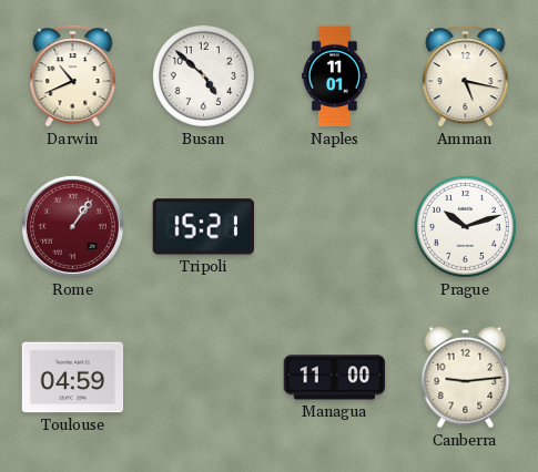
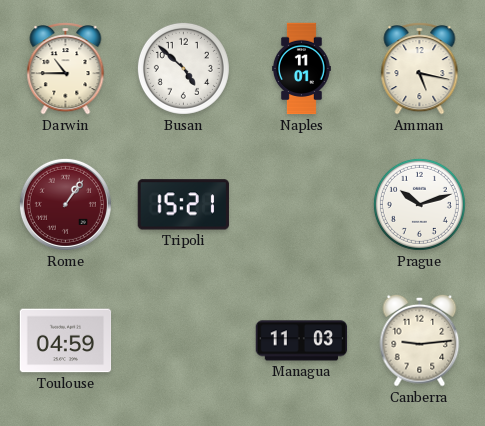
Darwin: 10:41 -> 10:45 (66, 69)
Managua: 11:00 -> 11:03 (302, 341)
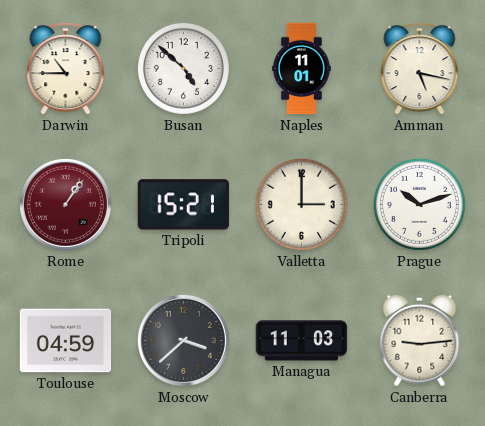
Valletta: none -> 3:00 (301, 204)
Moscow: none -> 3:38 (183, 340)
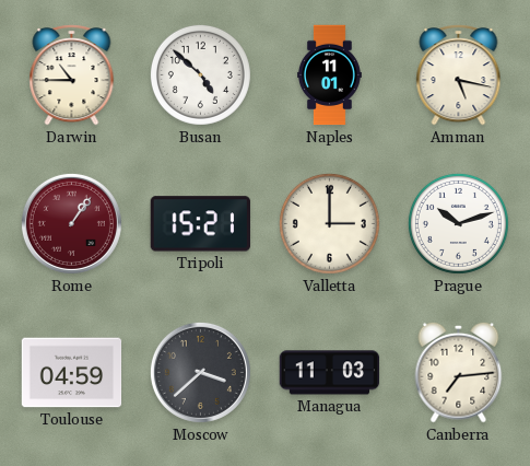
Canberra: 9:14 -> 7:14 (459, 372)
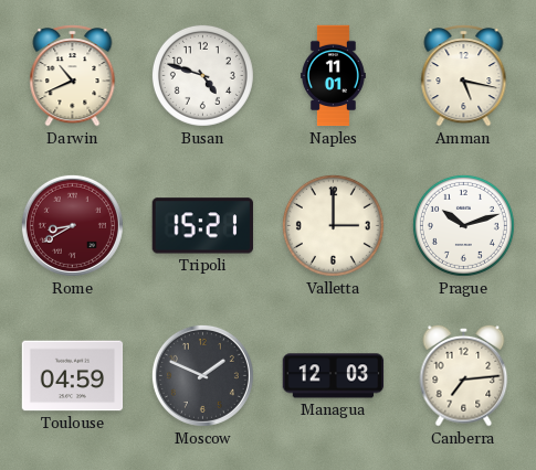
Darwin: 10:45 -> 10:41 (73, 76)
Busan: 4:52 -> 4:48 (202, 75)
Rome: 1:06 -> 8:40 (72, 225)
Moscow: 3:38 -> 1:49 (202, 375)
Managua: 11:03 -> 12:03 (334, 376)
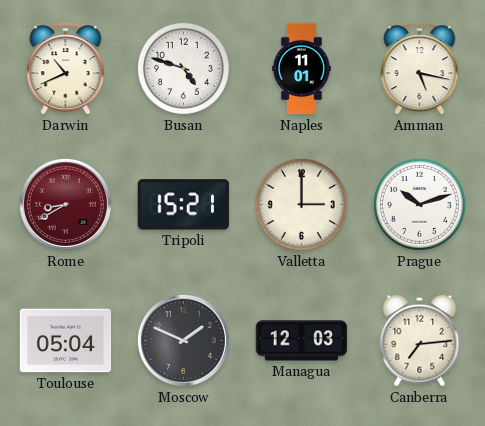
Toulouse: 04:59 -> 05:04 (66, 341)
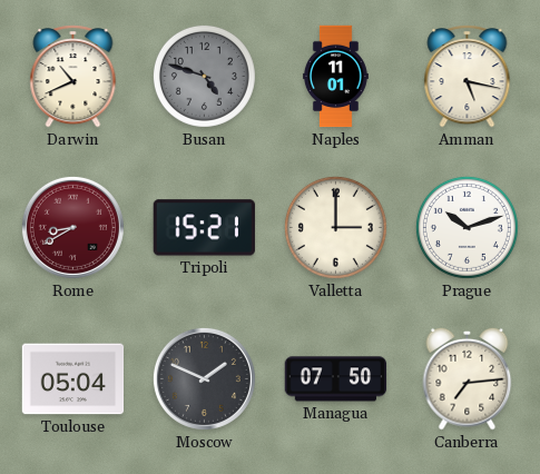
Busan dial: white -> grey (204, 76)
Managua: 12:03 -> 07:50 (336, 379)
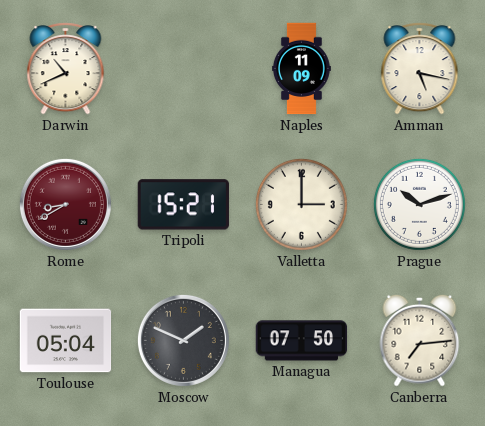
Busan: 4:48 -> none (204, 76)
Naples: 11:01 -> 11:09 (302, 69)
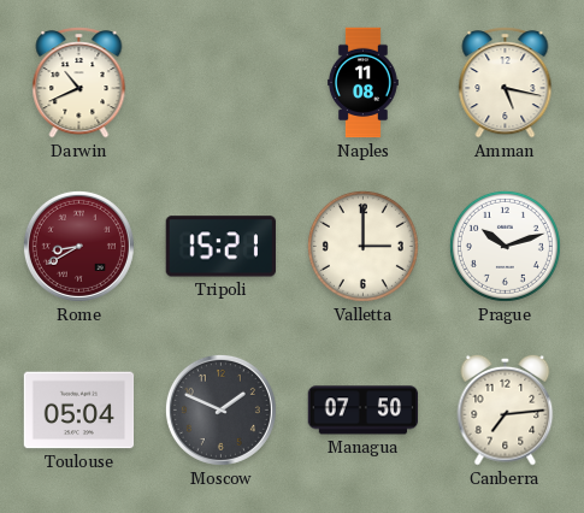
Naples: 11:09 -> 11:08 (364, 83)
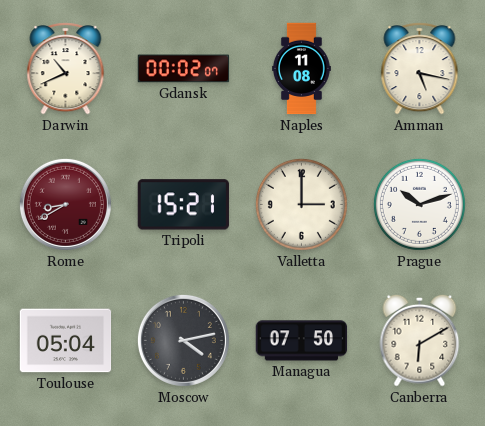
Gdansk: none -> 00:02 (184, 69)
Moscow: 1:49 -> 4:13 (183, 340)
Canberra: 7:14 -> 6:10 (420, 340)
